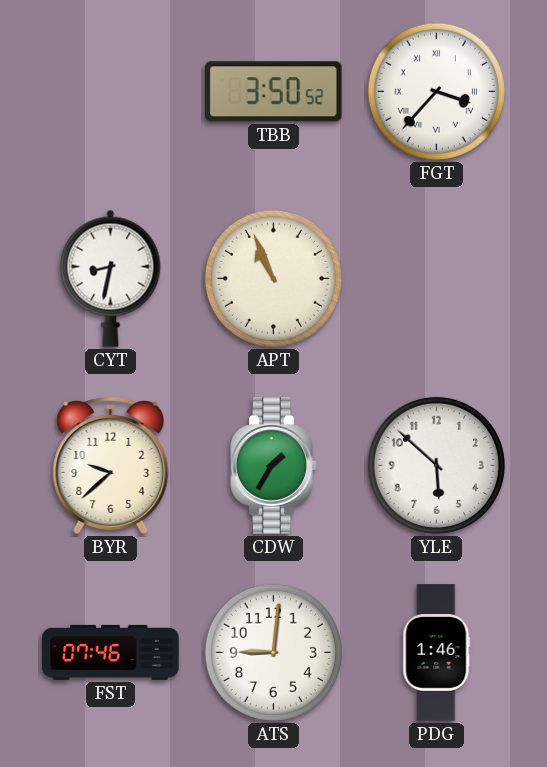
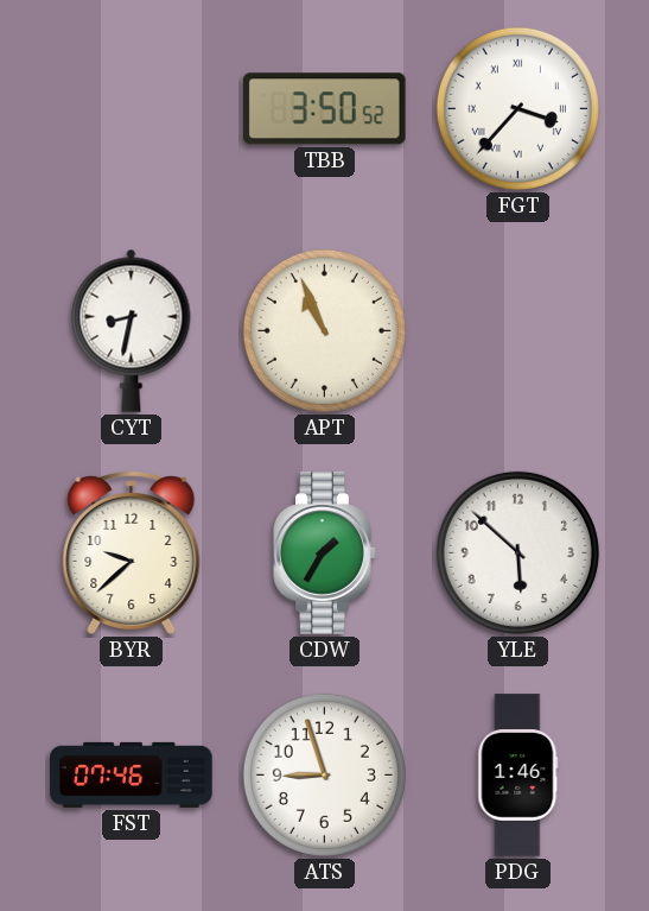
ATS: 9:01 -> 8:57 (324, 774)
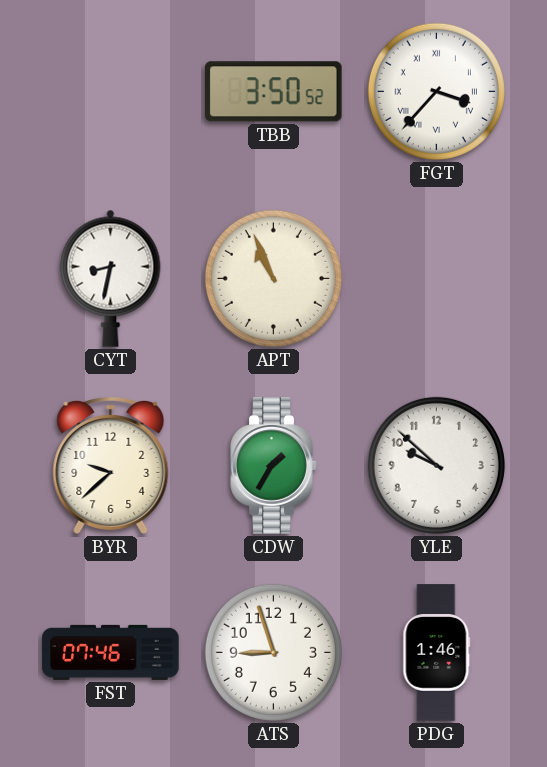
YLE: 5:52 -> 9:52 (436, 465)
